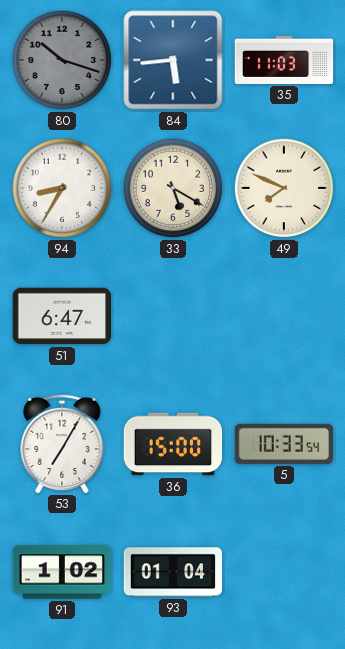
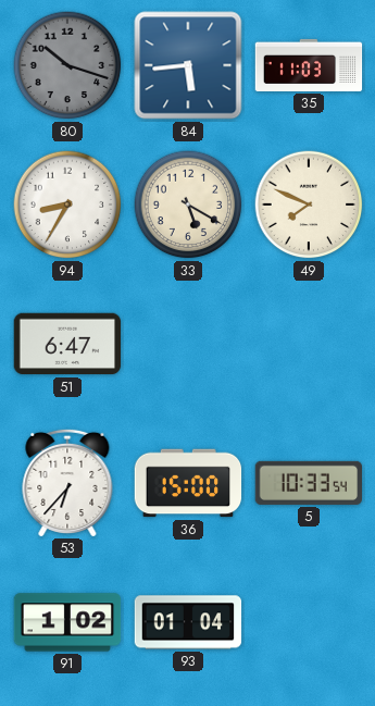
53: 7:05 -> 6:37 (67, 482)
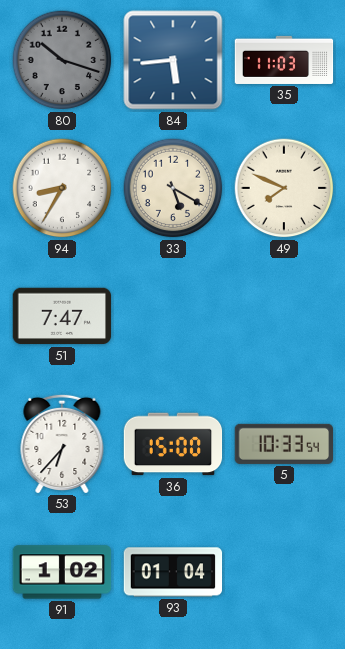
51: 6:47 -> 7:47 (62, 316)
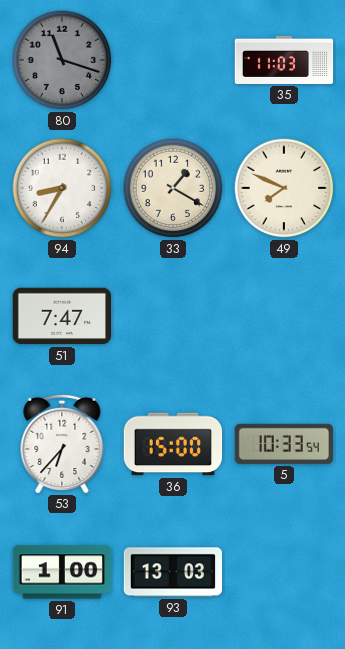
80: 10:18 -> 11:18 (62, 60)
84: 5:44 -> none (173, 60)
33: 5:20 -> 1:20 (173, 188)
91: 1:02 -> 1:00 (62, 572)
93: 01:04 -> 13:03 (173, 572)
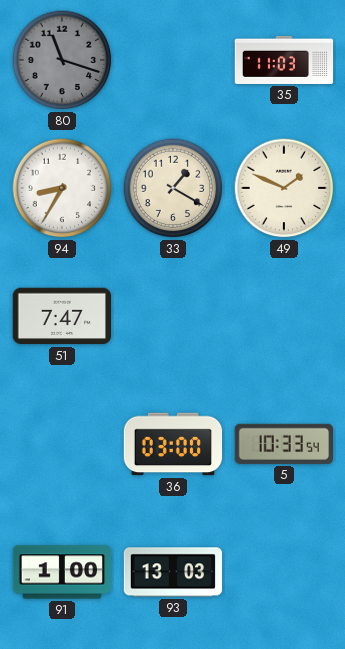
49: 7:49 -> 1:49 (284, 188)
53: 6:37 -> none (62, 443)
36: 15:00 -> 03:00 (173, 444)
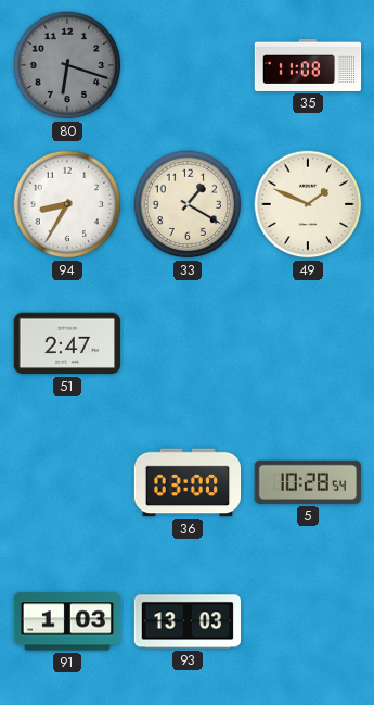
80: 11:18 -> 6:18 (67, 65)
35: 11:03 -> 11:08 (308, 65)
51: 7:47 -> 2:47 (67, 343)
5: 10:33 -> 10:28 (308, 482)
91: 1:00 -> 1:03 (67, 621)
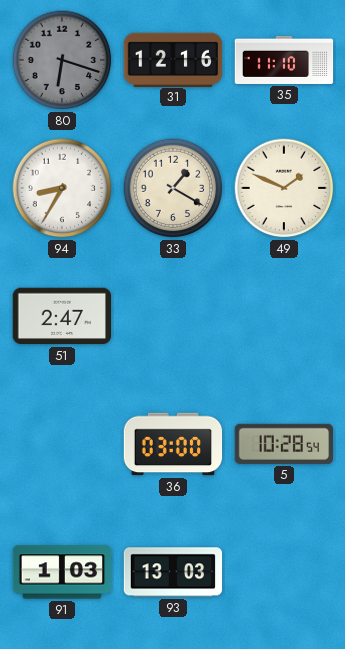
31: none -> 12:16 (173, 59)
35: 11:08 -> 11:10 (284, 60)
